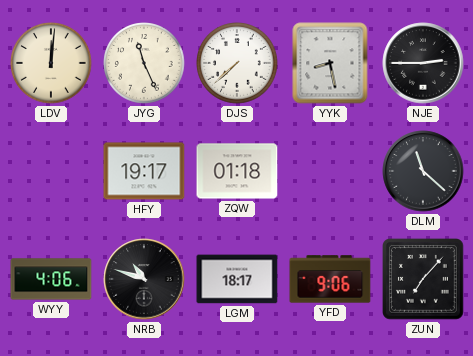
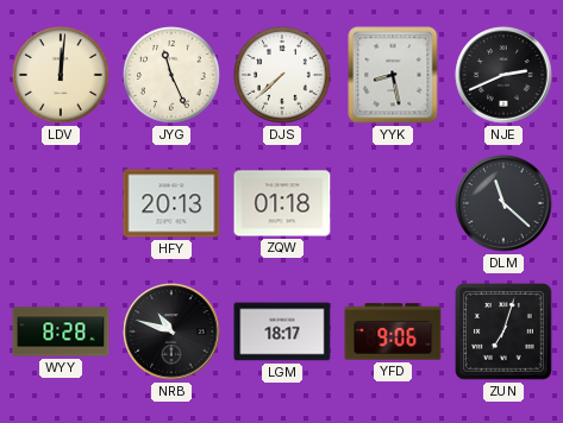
NJE: 2:45 -> 2:41 (503, 75)
HFY: 19:17 -> 20:13 (171, 203)
WYY: 4:06 -> 8:28 (61, 332)
ZUN: 7:07 -> 7:03 (503, 332)
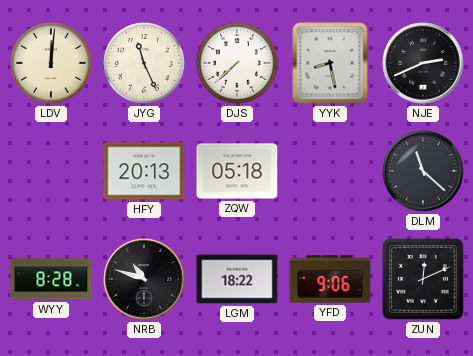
ZQW: 01:18 -> 05:18 (237, 171)
LGM: 18:17 -> 18:22 (237, 279)
ZUN: 7:03 -> 12:11 (423, 279)
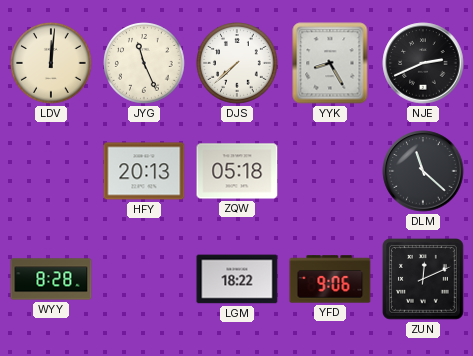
YYK: 8:28 -> 8:25 (330, 63)
NRB: 10:48 -> none (144, 279)
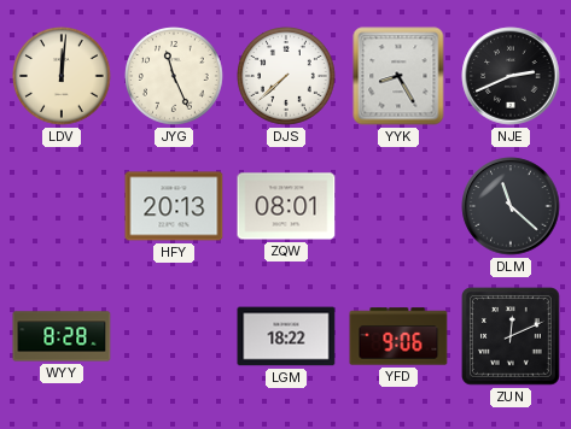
ZQW: 05:18 -> 08:01 (286, 206)
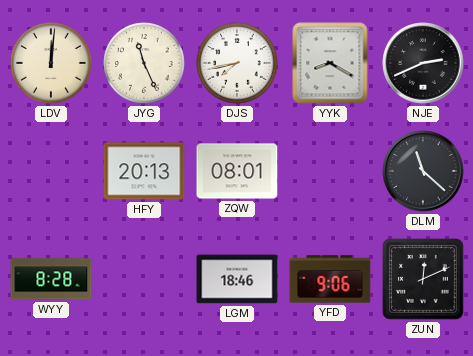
DJS: 7:38 -> 7:43 (237, 63)
YYK: 8:25 -> 8:20 (330, 63)
LGM: 18:22 -> 18:46 (237, 279)
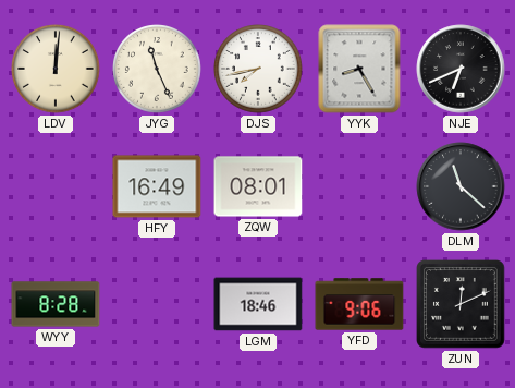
YYK: 8:20 -> 8:25 (359, 69)
NJE: 2:41 -> 6:41 (461, 69)
HFY: 20:13 -> 16:49 (157, 186)
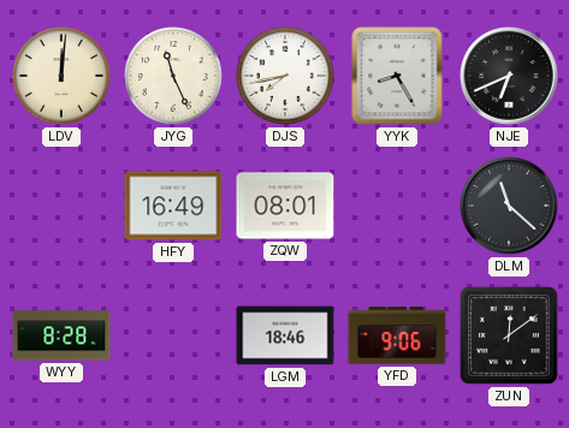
ZUN: 12:11 -> 12:09 (509, 335)
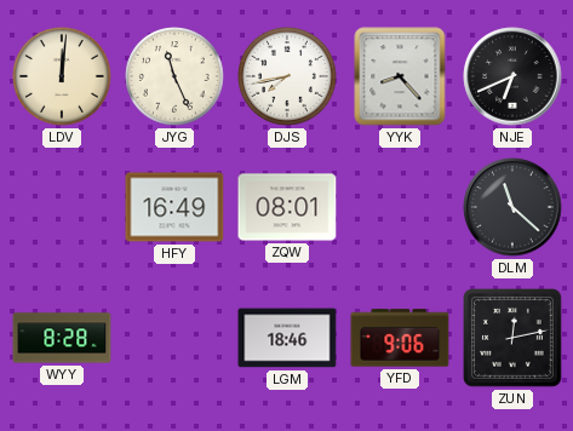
YYK: 8:25 -> 8:23 (400, 76)
ZUN: 12:09 -> 12:13 (512, 338)
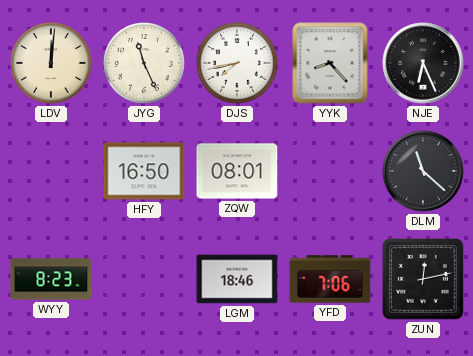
NJE: 6:41 -> 6:26 (423, 63)
HFY: 16:49 -> 16:50 (144, 171)
WYY: 8:28 -> 8:23 (51, 279)
YFD: 9:06 -> 7:06 (330, 279)
